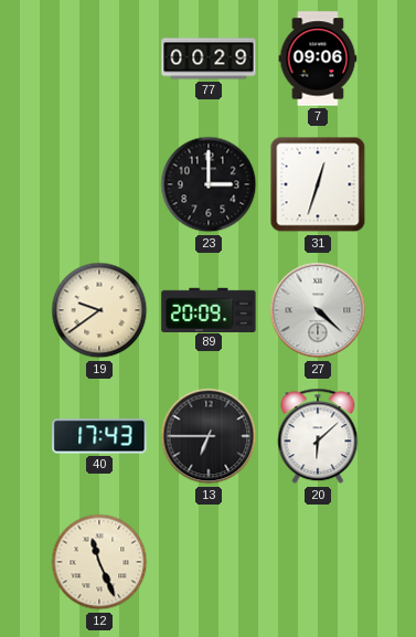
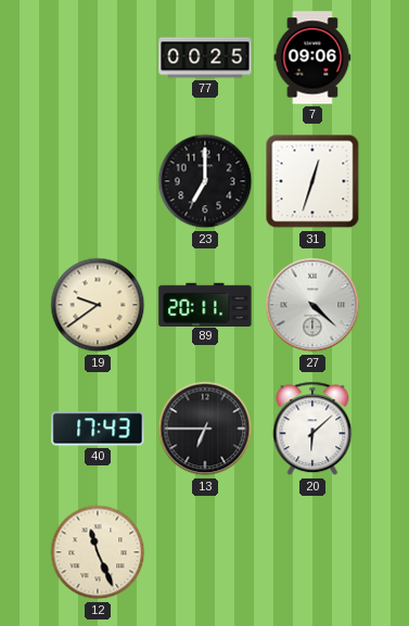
77: 00:29 -> 00:25 (205, 58)
23: 3:00 -> 7:00 (205, 181)
89: 20:09 -> 20:11 (205, 304)
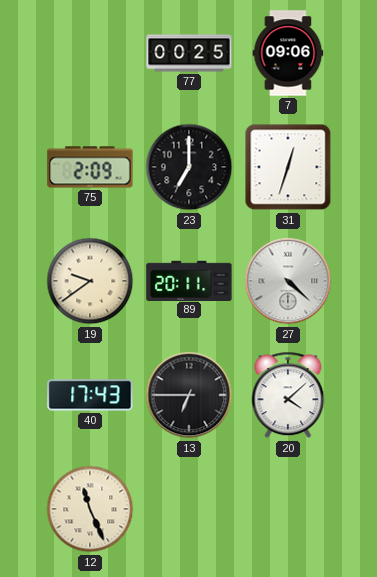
75: none -> 2:09 (90, 167)
20: 6:08 -> 4:08 (288, 395)
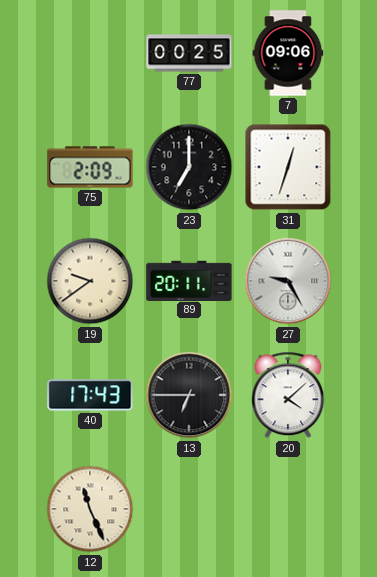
27: 4:22 -> 9:25 (288, 281)
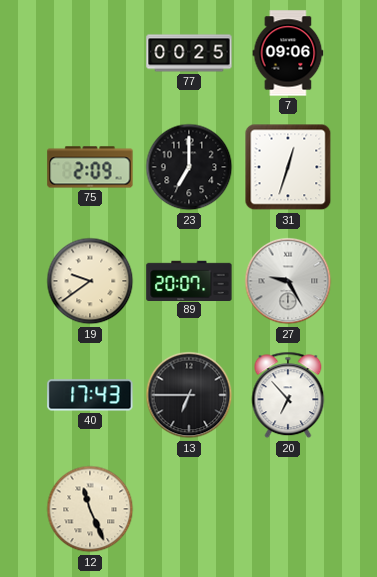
89: 20:11 -> 20:07 (189, 280)
20: 4:08 -> 6:53 (288, 395)
